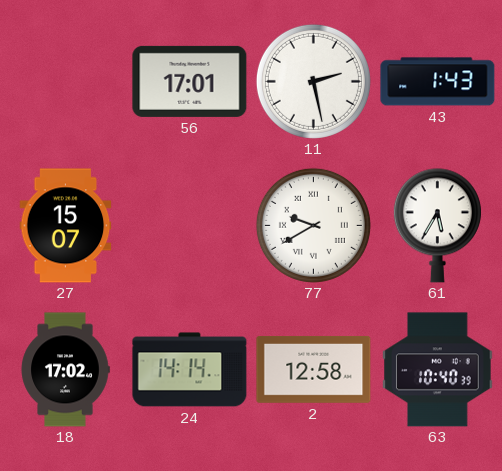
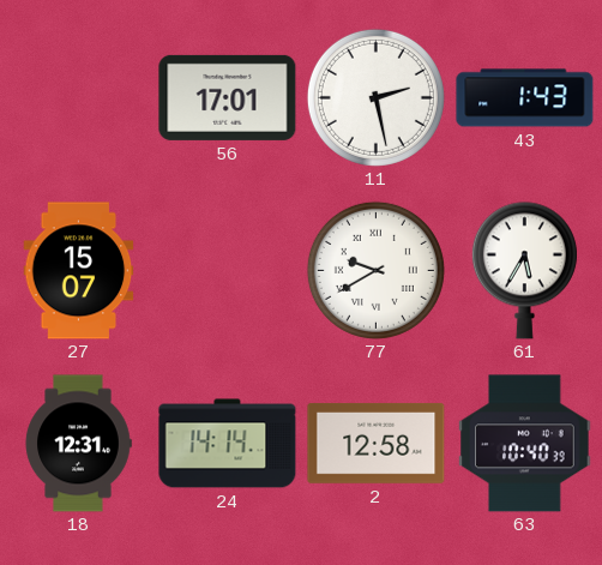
18: 17:02 -> 12:31 (78, 444)
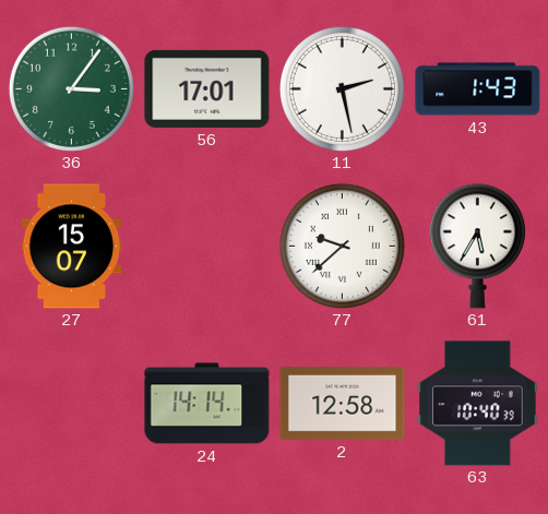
36: none -> 3:06 (71, 88)
77: 9:40 -> 9:38 (342, 246)
18: 12:31 -> none (78, 444)
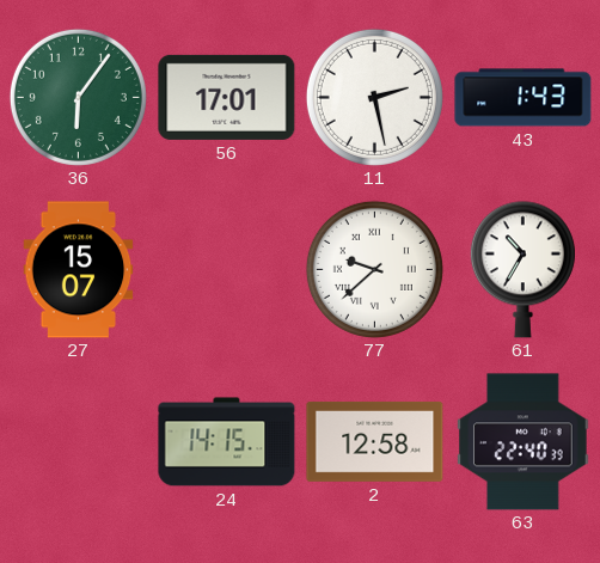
36: 3:06 -> 6:06 (78, 97)
61: 5:35 -> 10:35 (522, 270)
24: 14:14 -> 14:15 (227, 442)
63: 10:40 -> 22:40 (524, 442)
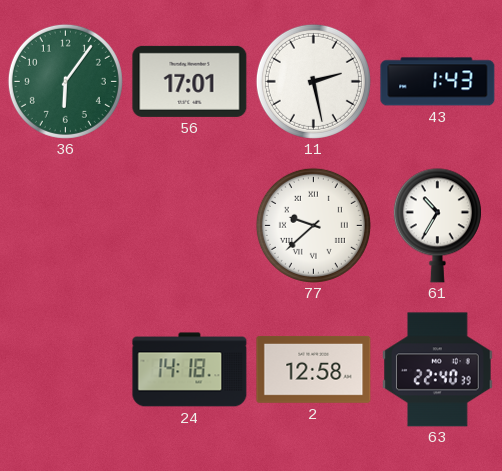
27: 15:07 -> none (79, 270)
24: 14:15 -> 14:18 (190, 370)
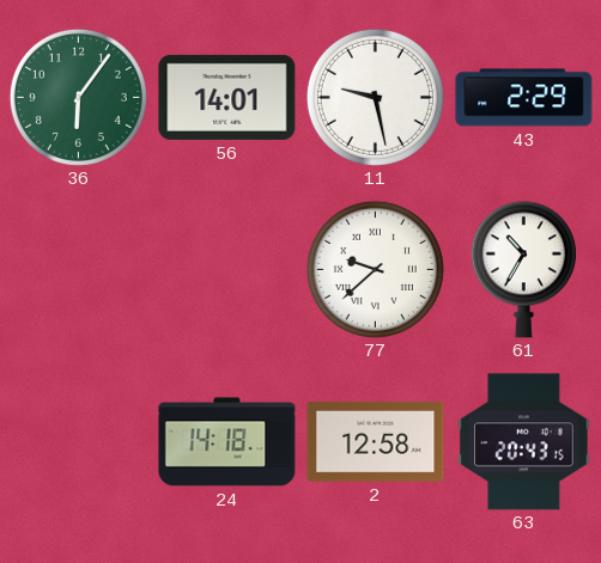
56: 17:01 -> 14:01 (227, 97)
11: 2:28 -> 9:28 (375, 97)
43: 1:43 -> 2:29 (524, 98)
63: 22:40 -> 20:43 (524, 442)
